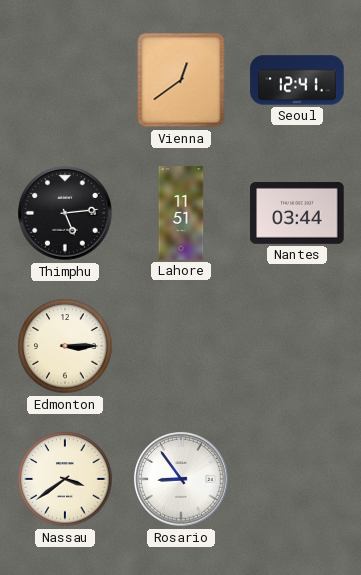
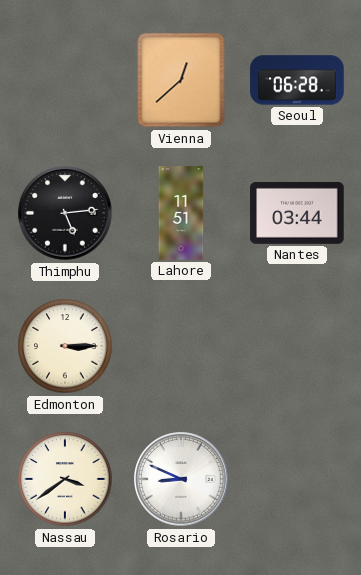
Vienna: 12:39 -> 12:38 (181, 80)
Seoul: 12:41 -> 06:28 (297, 80)
Rosario: 8:54 -> 8:49 (181, 479)
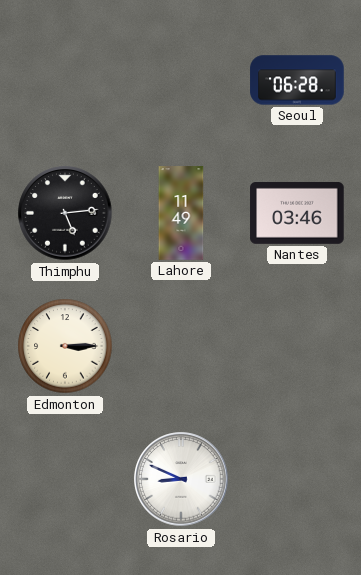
Vienna: 12:38 -> none (181, 80)
Lahore: 11:51 -> 11:49 (181, 213)
Nantes: 03:44 -> 03:46 (297, 213)
Nassau: 3:39 -> none (65, 479)
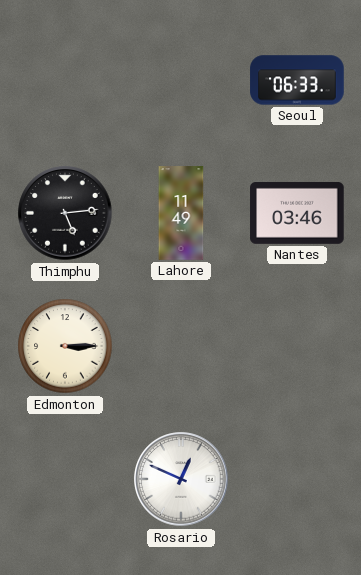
Seoul: 06:28 -> 06:33 (297, 80)
Rosario: 8:49 -> 12:49 (181, 479)
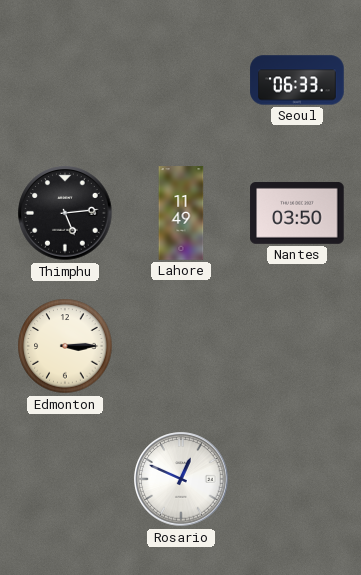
Nantes: 03:46 -> 03:50 (297, 213)
